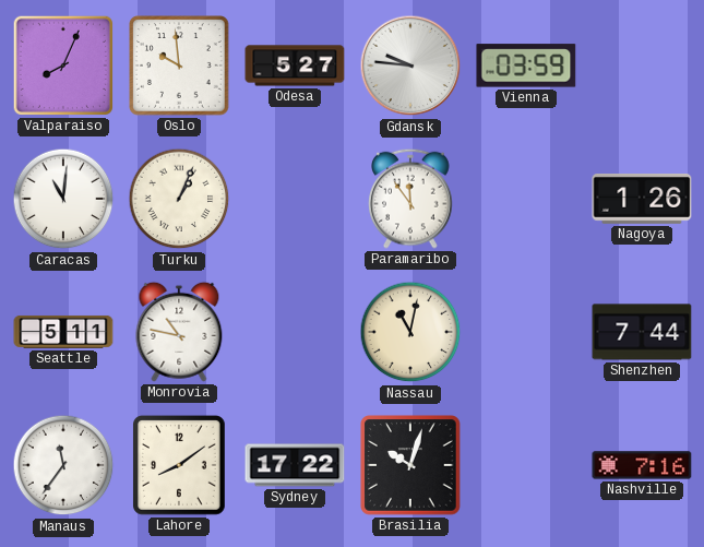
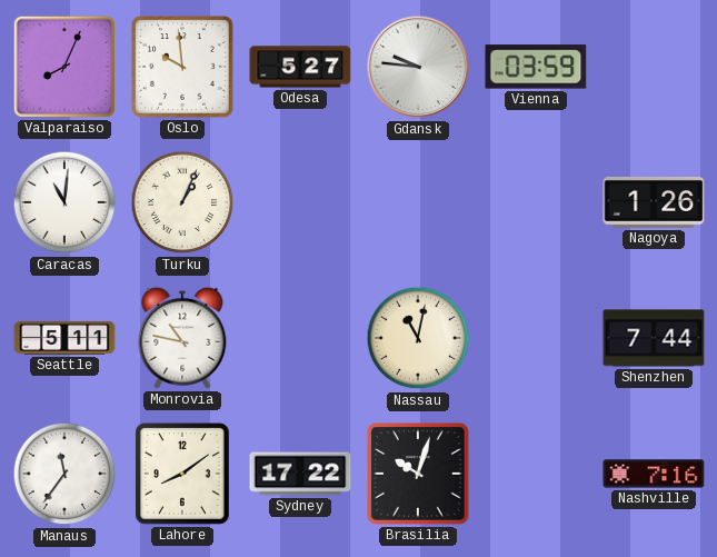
Paramaribo: 11:54 -> none (410, 199)
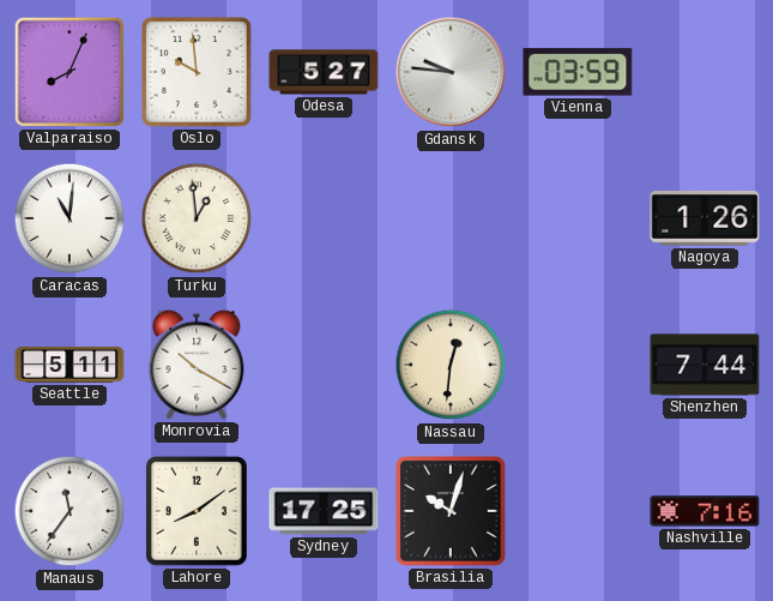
Turku: 1:04 -> 12:59 (197, 218)
Monrovia: 10:47 -> 10:20 (197, 365)
Nassau: 11:02 -> 12:31 (451, 365)
Sydney: 17:22 -> 17:25 (324, 511)
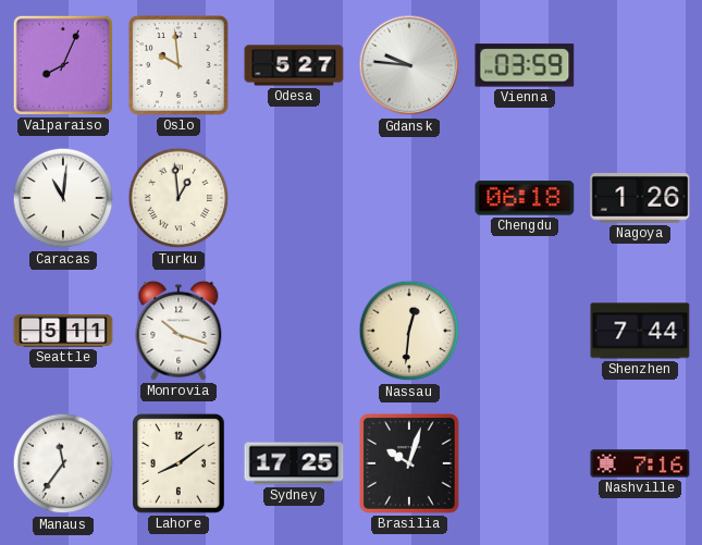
Chengdu: none -> 06:18 (525, 198)
Monrovia: 10:20 -> 10:18 (178, 331)
